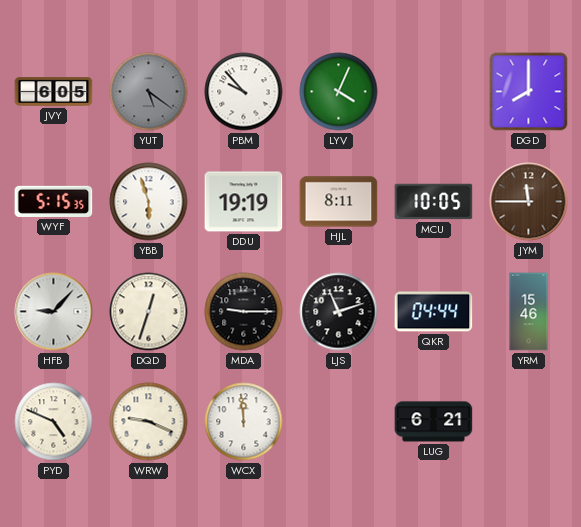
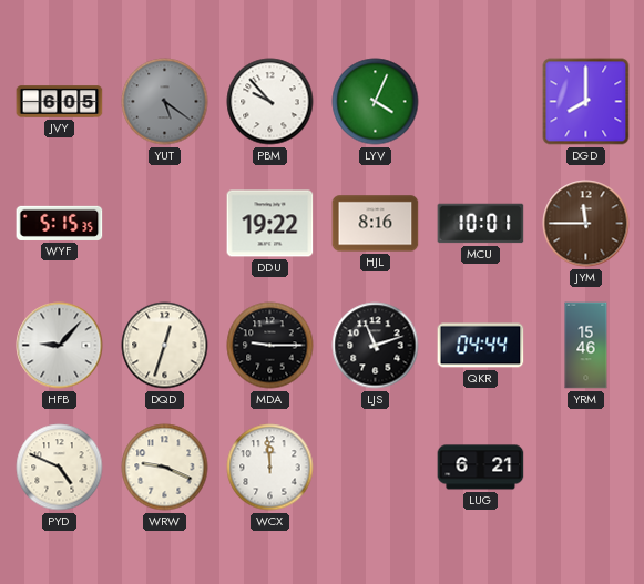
YBB: 5:57 -> none (149, 202)
DDU: 19:19 -> 19:22 (270, 224)
HJL: 8:11 -> 8:16 (376, 224)
MCU: 10:05 -> 10:01 (481, 224)
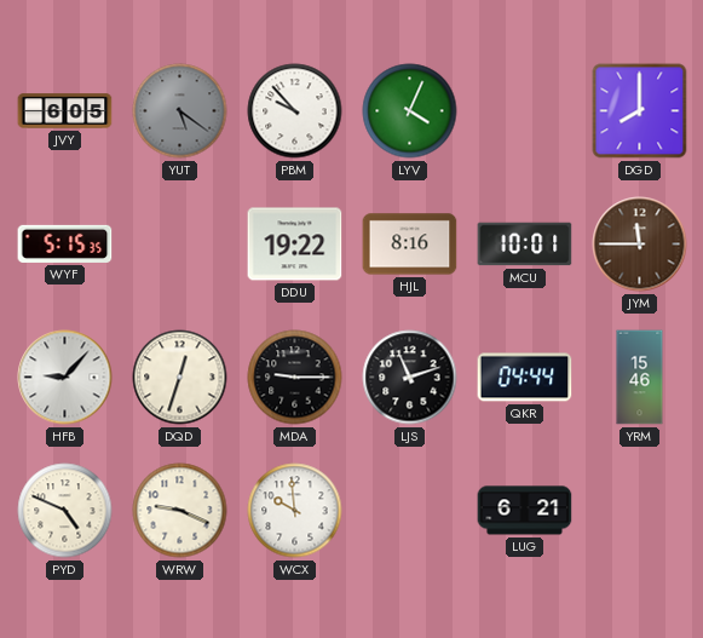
WCX: 11:59 -> 9:59 (295, 511)
